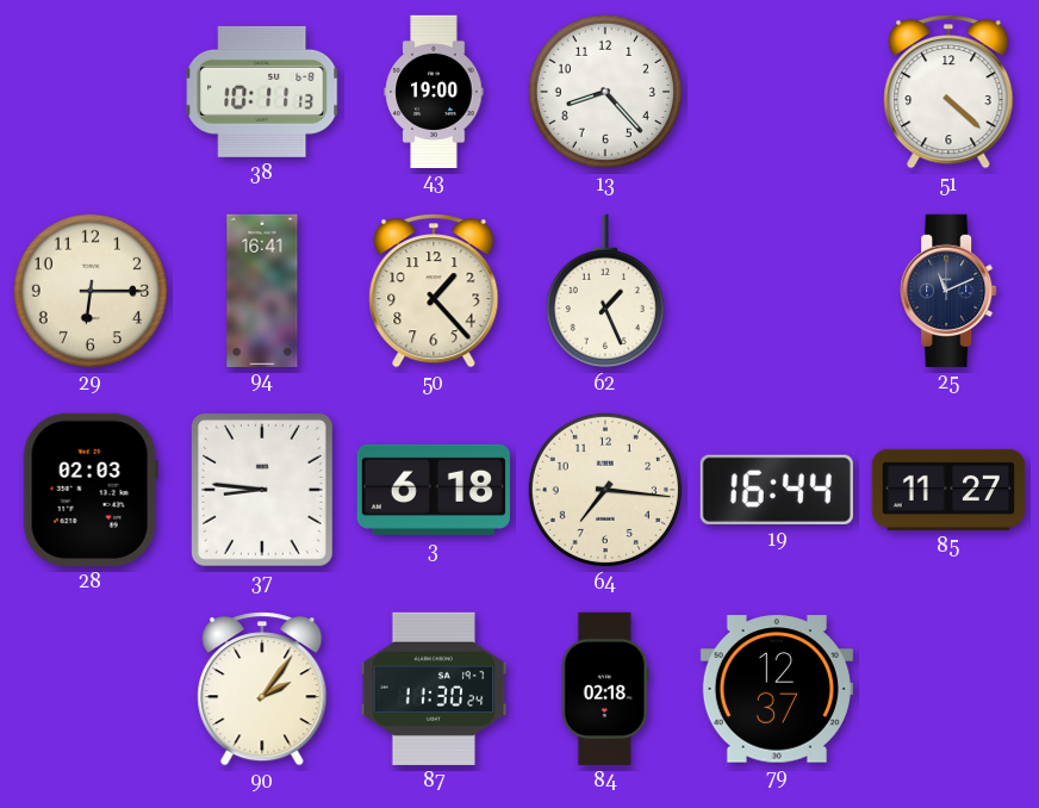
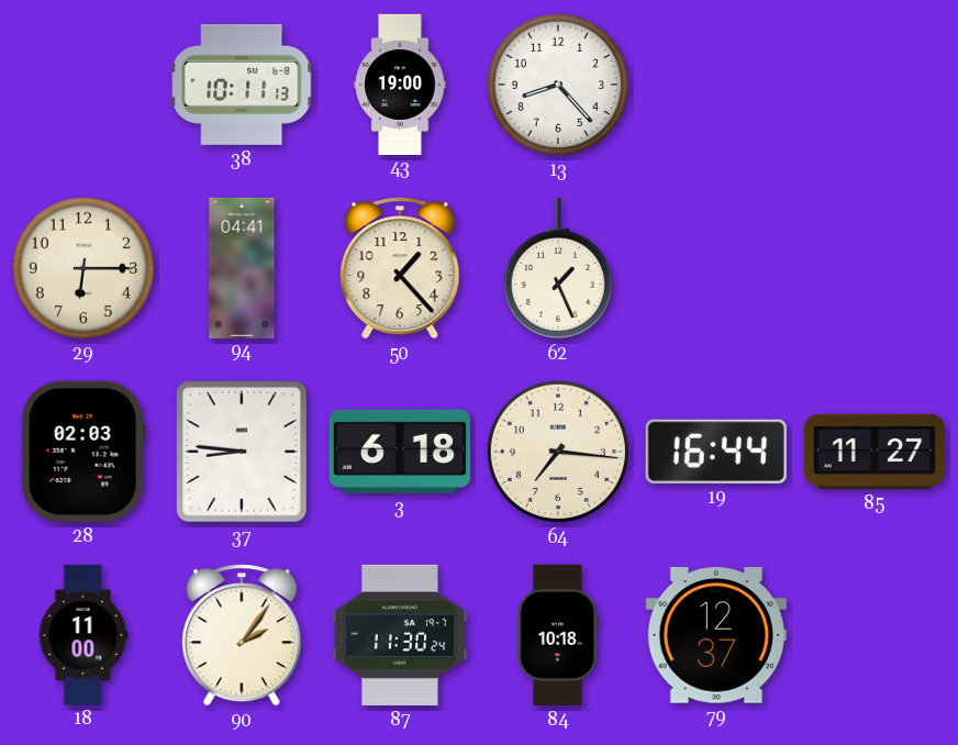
51: 4:22 -> none (948, 92)
94: 16:41 -> 04:41 (242, 267)
25: 11:11 -> none (948, 291)
18: none -> 11:00 (83, 634)
84: 02:18 -> 10:18 (558, 635)
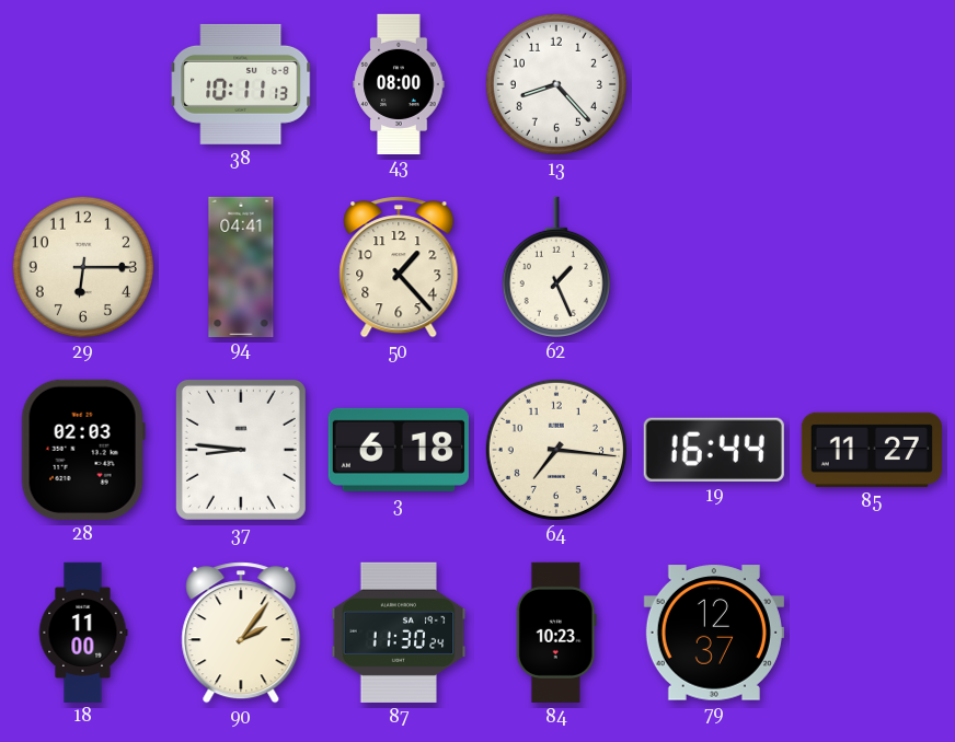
43: 19:00 -> 08:00 (399, 83)
84: 10:18 -> 10:23 (556, 633)
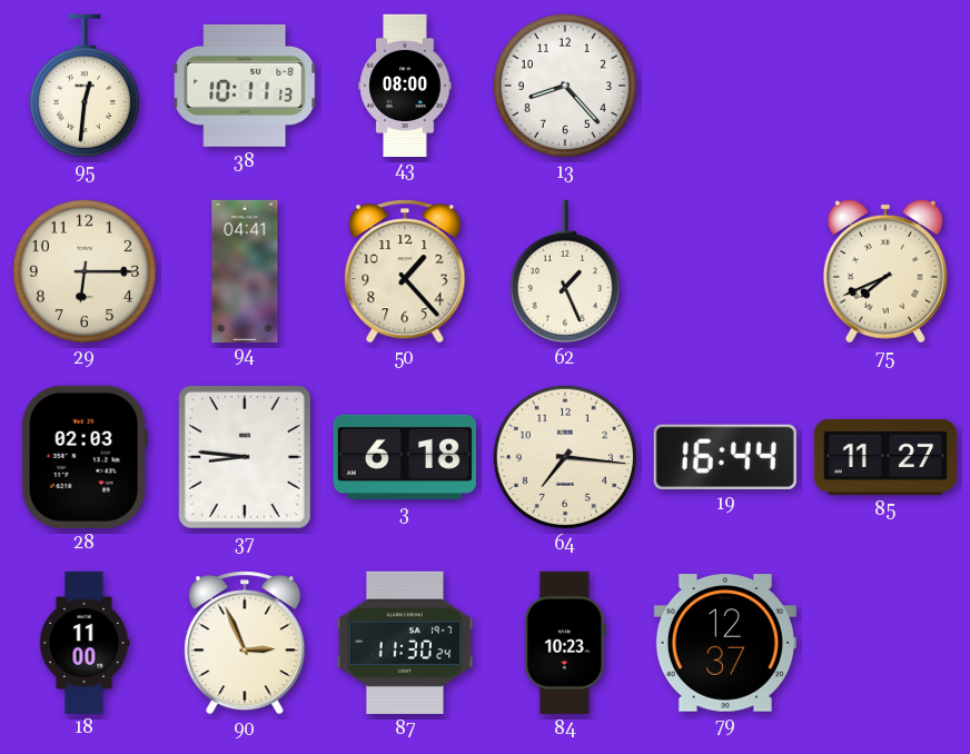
95: none -> 12:31 (85, 86)
75: none -> 7:41 (885, 271)
90: 2:06 -> 2:56 (245, 643)
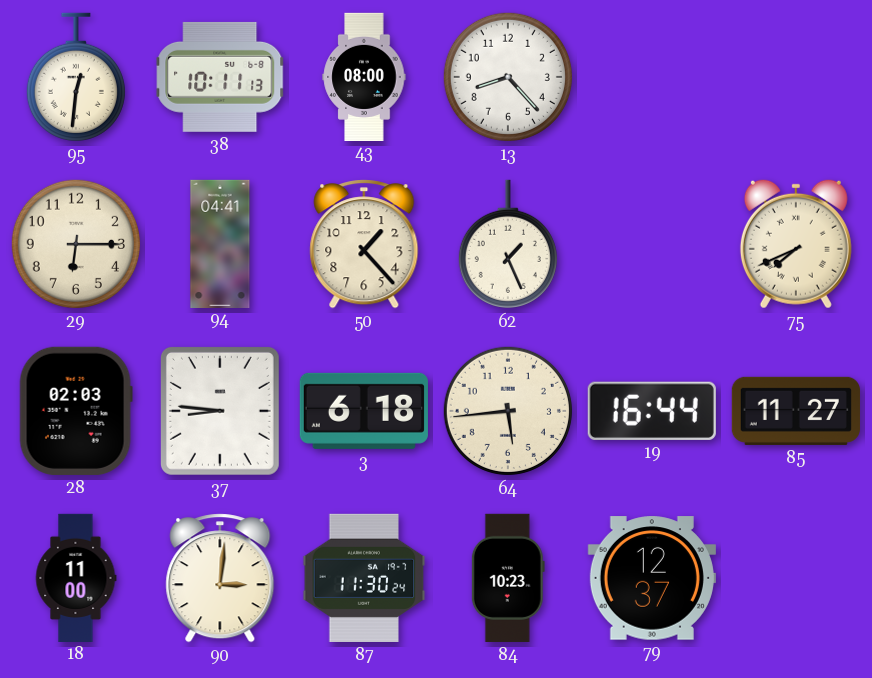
64: 7:16 -> 5:44 (508, 411)
90: 2:56 -> 3:01 (220, 578)
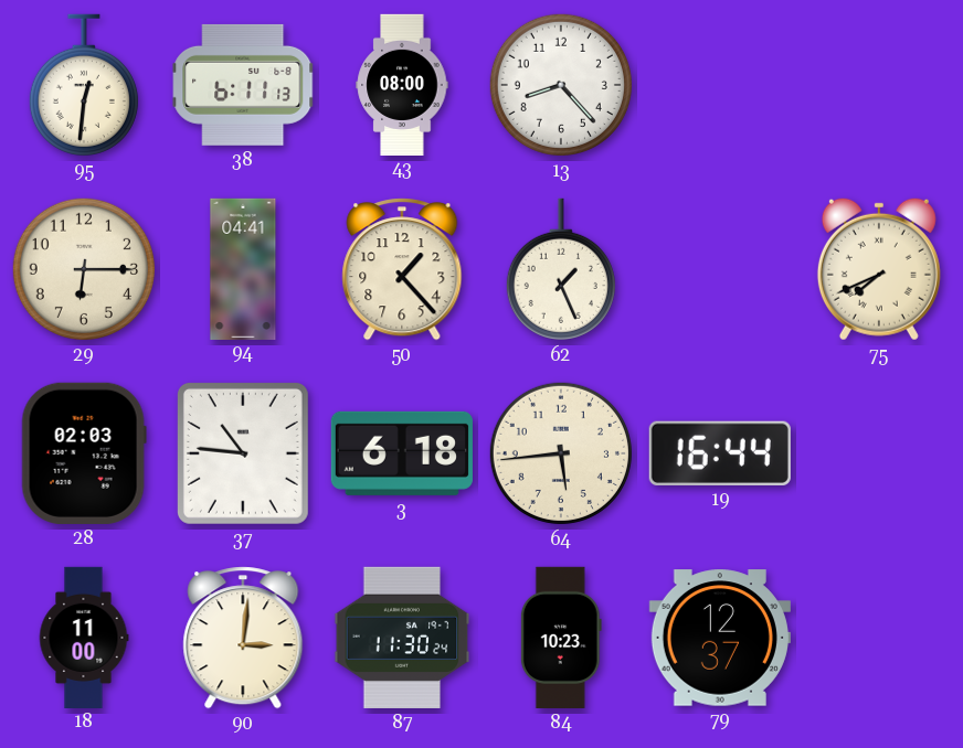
38: 10:11 -> 6:11 (243, 85)
37: 8:46 -> 10:46 (243, 453)
85: 11:27 -> none (796, 411)
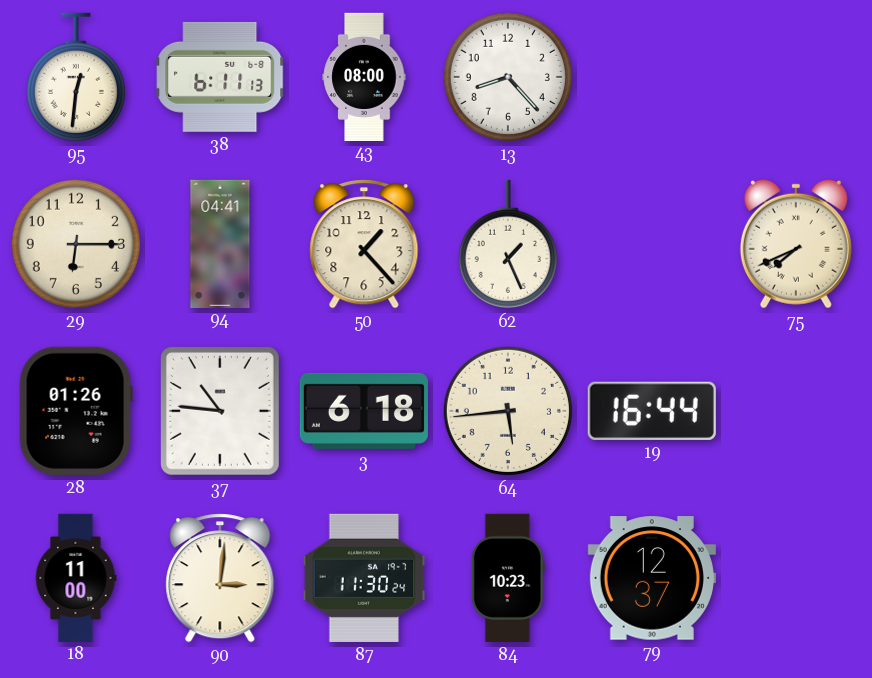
28: 02:03 -> 01:26 (76, 411)
